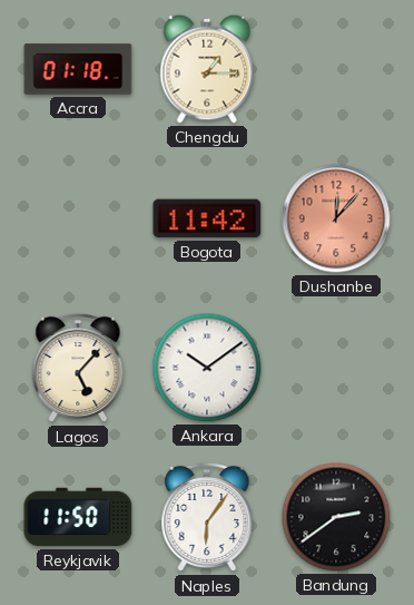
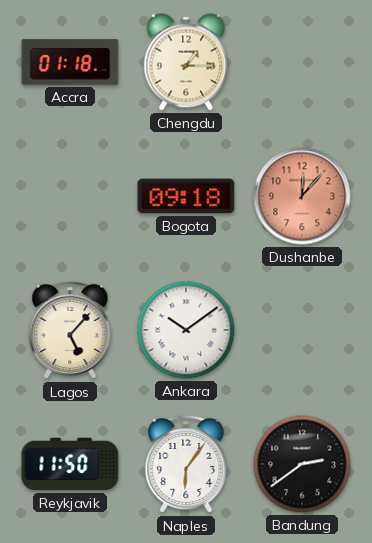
Bogota: 11:42 -> 09:18 (186, 196)
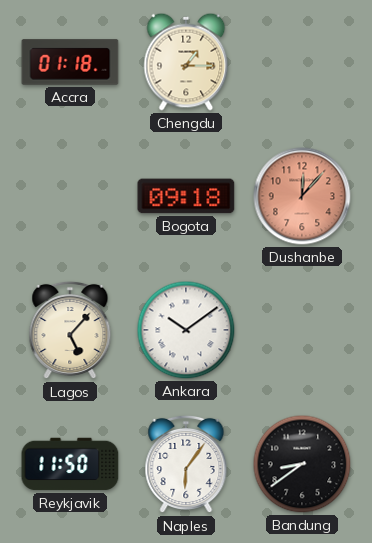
Bandung: 2:39 -> 8:39 (302, 464)
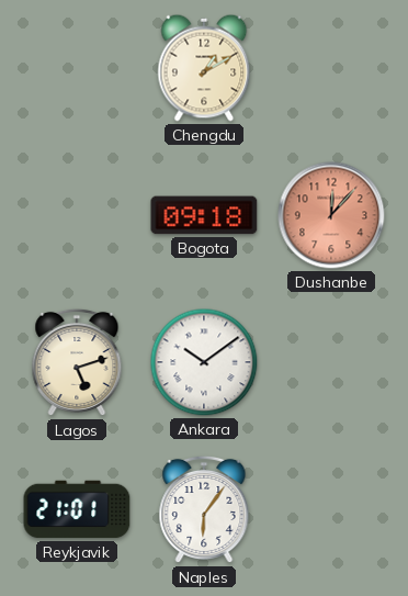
Accra: 01:18 -> none (70, 62)
Chengdu: 1:15 -> 1:10 (204, 68)
Lagos: 5:07 -> 5:12 (77, 362)
Reykjavik: 11:50 -> 21:01 (77, 509)
Bandung: 8:39 -> none (302, 464)
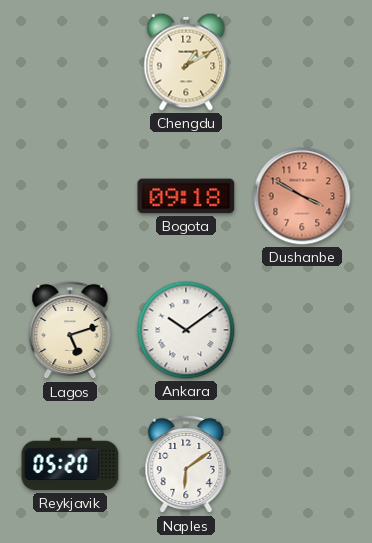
Dushanbe: 12:07 -> 3:50 (302, 196)
Reykjavik: 21:01 -> 05:20 (70, 464)
Naples: 6:06 -> 6:09 (186, 464)
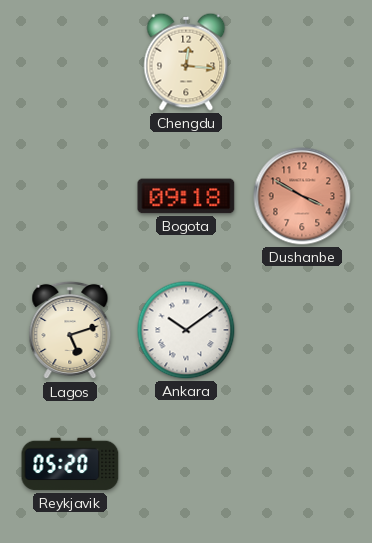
Chengdu: 1:10 -> 12:16 (186, 62)
Naples: 6:09 -> none (186, 464)
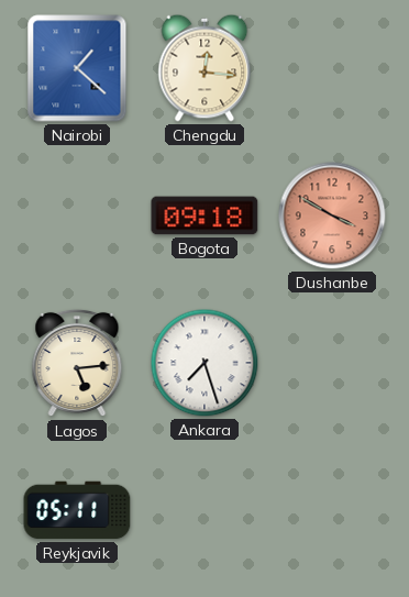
Nairobi: none -> 1:22 (77, 68)
Lagos: 5:12 -> 5:14 (77, 363)
Ankara: 10:09 -> 7:27 (204, 363)
Reykjavik: 05:20 -> 05:11 (77, 510)
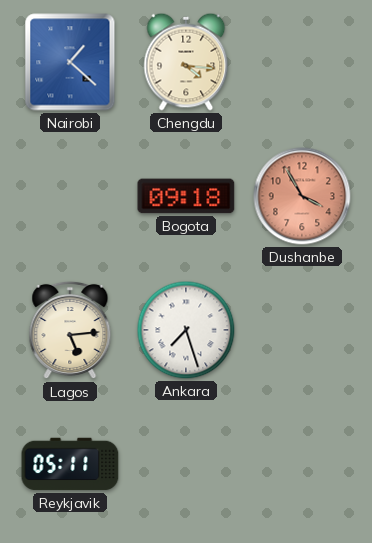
Chengdu: 12:16 -> 4:16 (186, 62)
Dushanbe: 3:50 -> 3:55 (302, 196)
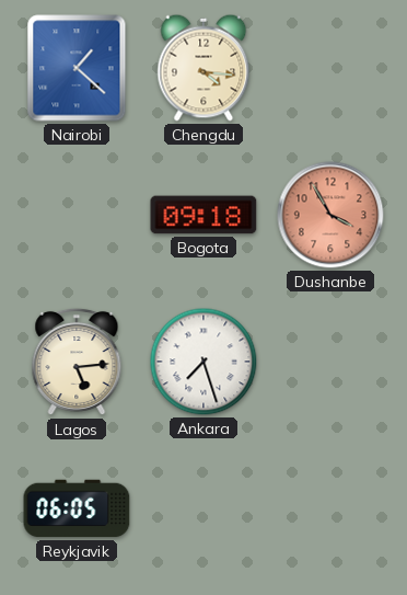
Reykjavik: 05:11 -> 06:05 (77, 508)
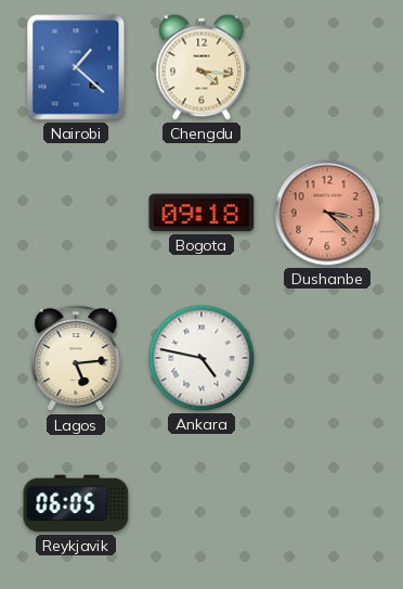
Dushanbe: 3:55 -> 3:22 (327, 213)
Ankara: 7:27 -> 4:47 (201, 358)
